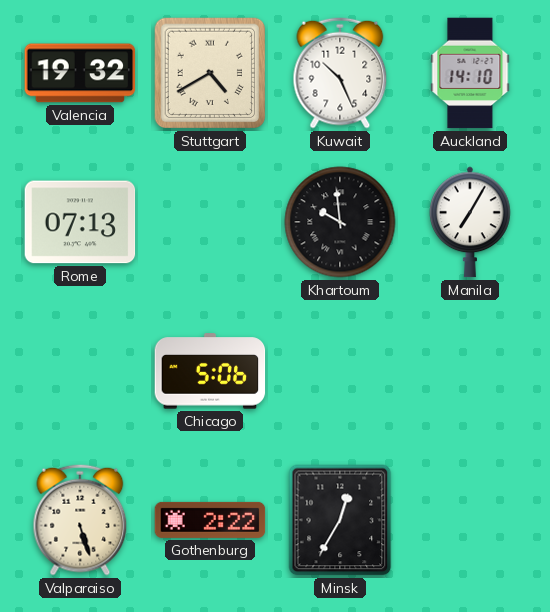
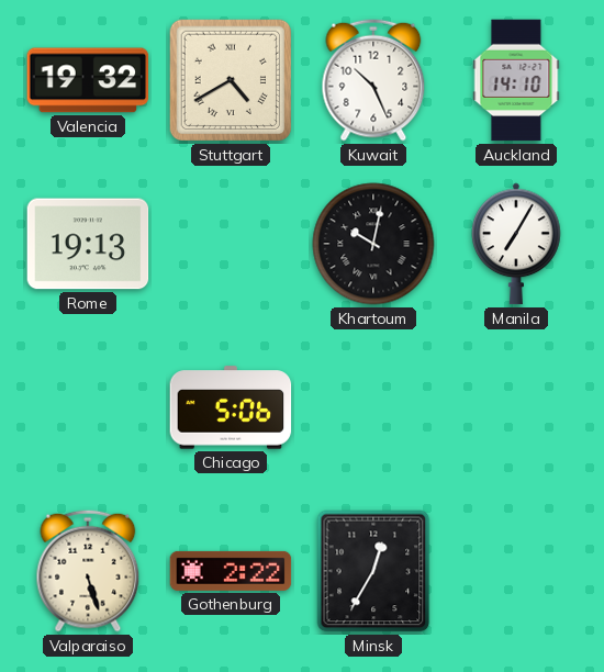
Rome: 07:13 -> 19:13 (88, 244)
Khartoum: 9:59 -> 10:02 (373, 244)
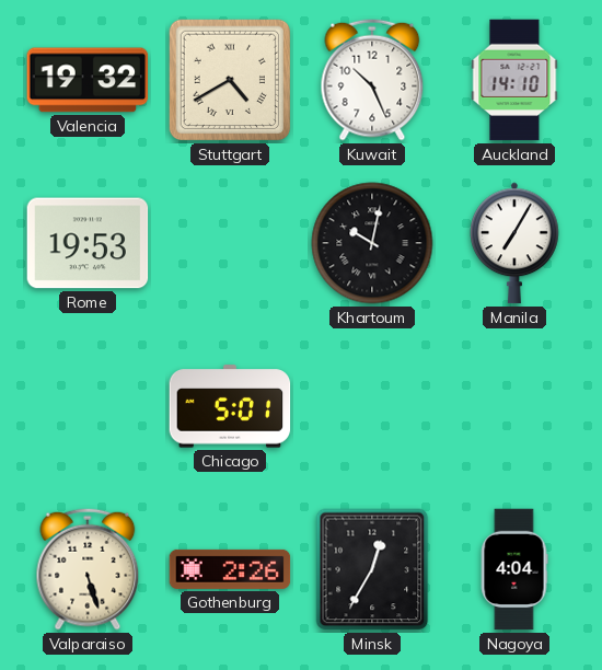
Rome: 19:13 -> 19:53 (88, 243)
Chicago: 5:06 -> 5:01 (230, 406)
Gothenburg: 2:22 -> 2:26 (230, 569)
Nagoya: none -> 4:04 (514, 569)
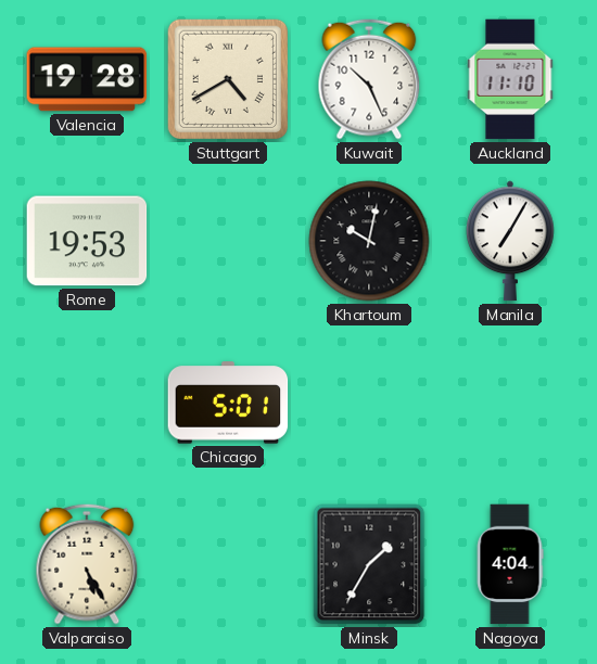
Valencia: 19:32 -> 19:28 (87, 79)
Auckland: 14:10 -> 11:10 (510, 79)
Valparaiso: 5:27 -> 5:25 (87, 564)
Gothenburg: 2:26 -> none (230, 569)
Minsk: 12:35 -> 1:35 (369, 564)
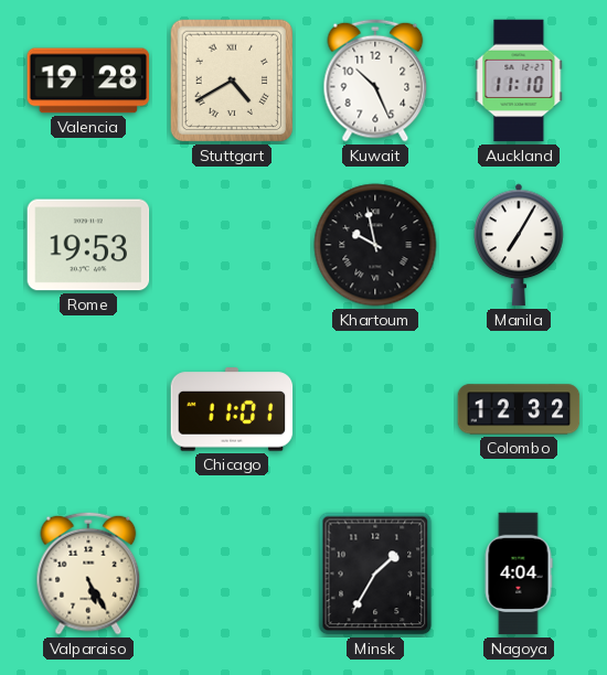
Khartoum: 10:02 -> 9:58 (375, 245)
Chicago: 5:01 -> 11:01 (232, 409)
Colombo: none -> 12:32 (519, 409)
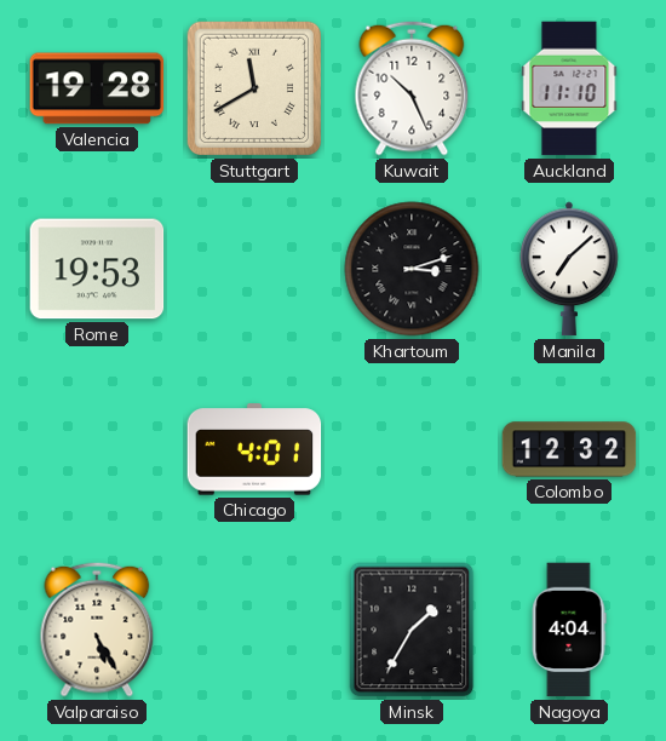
Stuttgart: 4:40 -> 11:40 (253, 88)
Khartoum: 9:58 -> 3:12 (412, 269)
Manila: 7:05 -> 7:08 (570, 269)
Chicago: 11:01 -> 4:01 (254, 449)
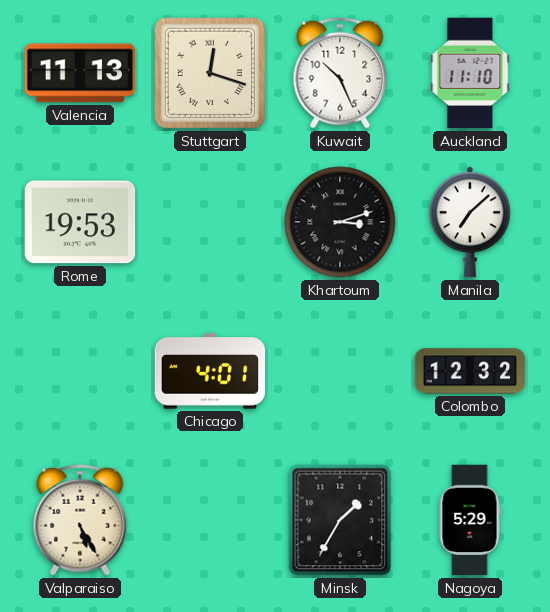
Valencia: 19:28 -> 11:13 (80, 73)
Stuttgart: 11:40 -> 12:18 (209, 73)
Nagoya: 4:04 -> 5:29 (470, 520)
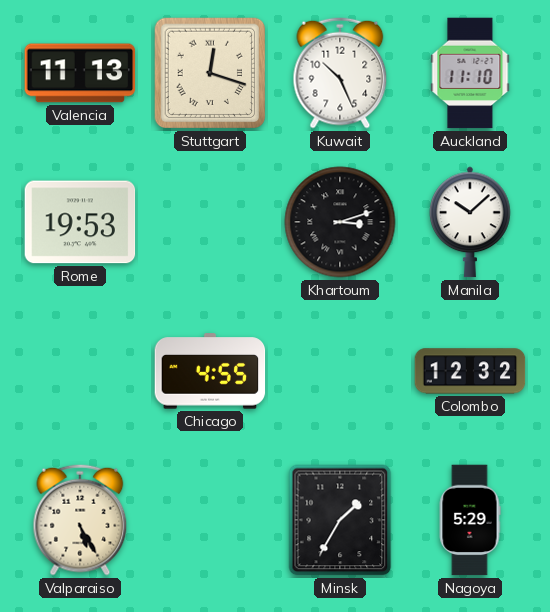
Manila: 7:08 -> 10:08 (471, 222)
Chicago: 4:01 -> 4:55 (210, 371)
